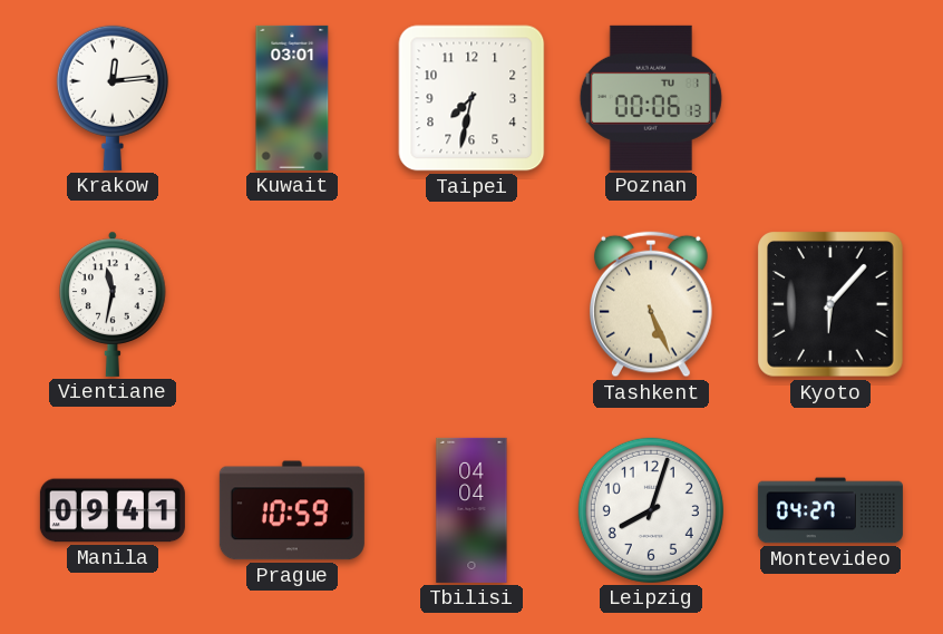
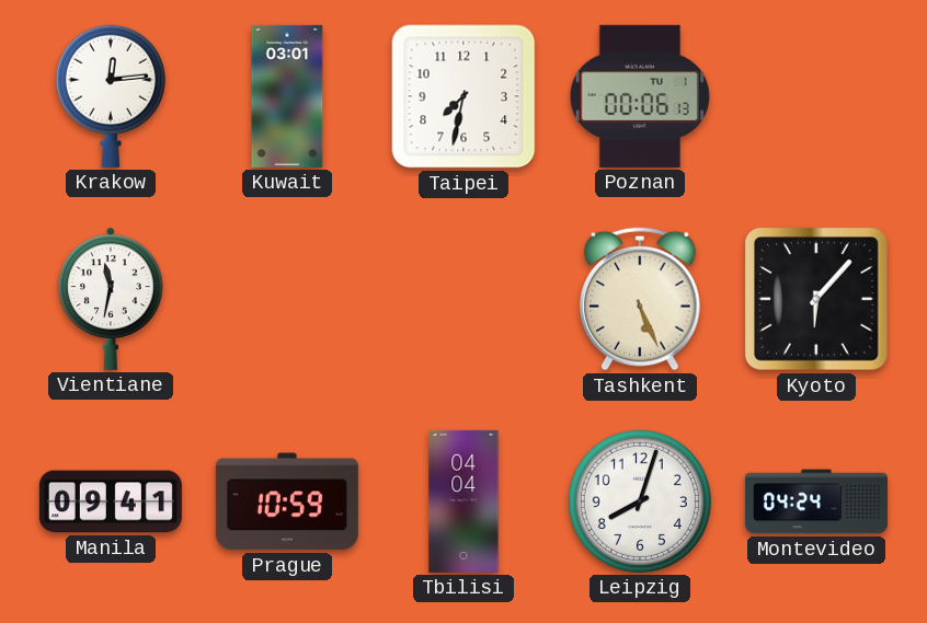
Montevideo: 04:27 -> 04:24 (816, 501)
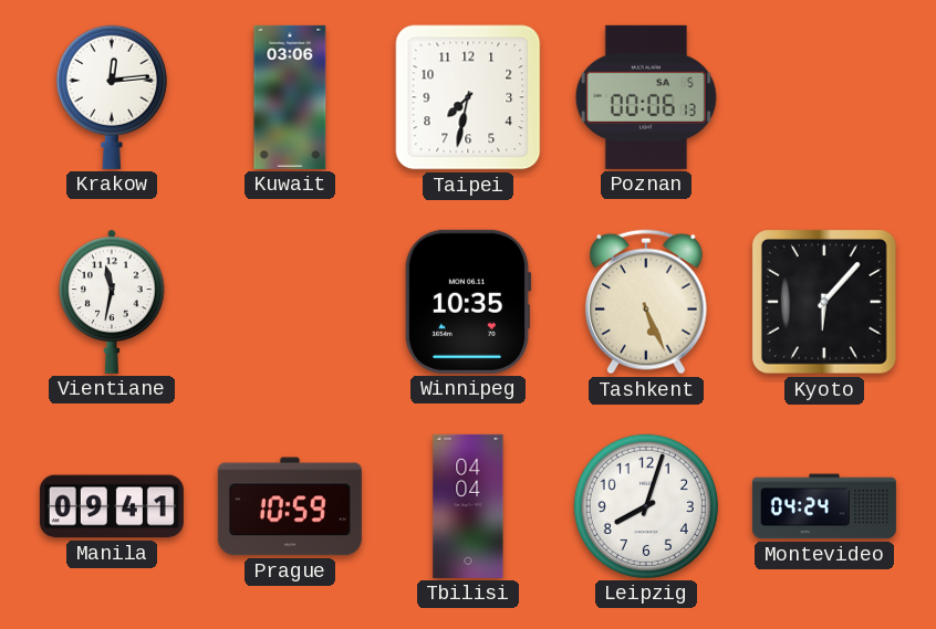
Kuwait: 03:01 -> 03:06 (290, 97)
Poznan date: TU 1 -> SA 5 (646, 97)
Winnipeg: none -> 10:35 (468, 302)
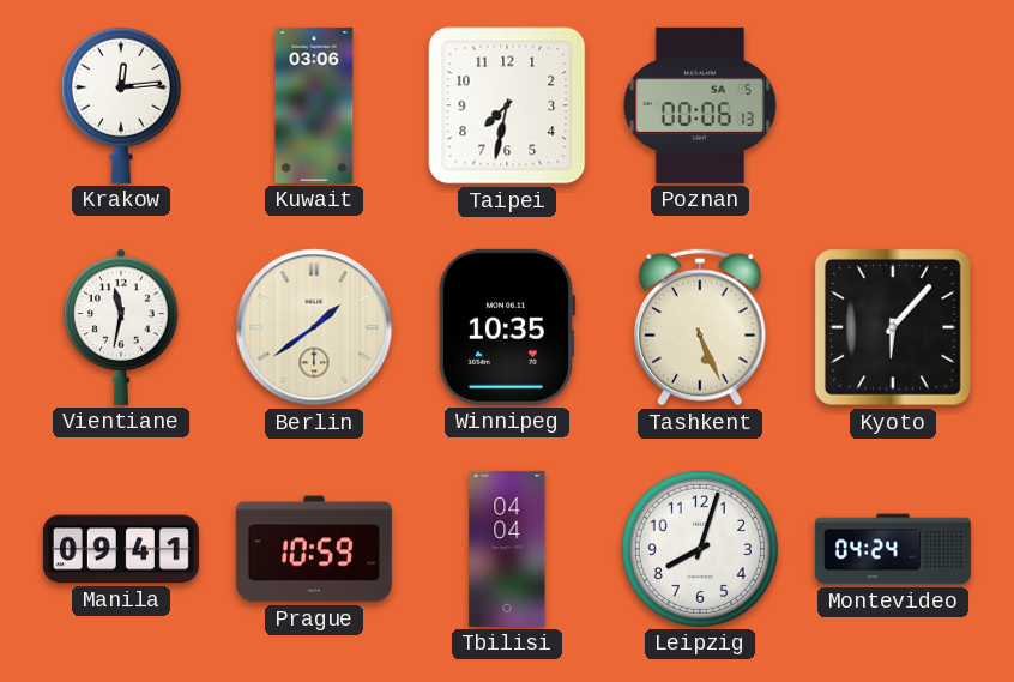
Berlin: none -> 1:39 (314, 327)
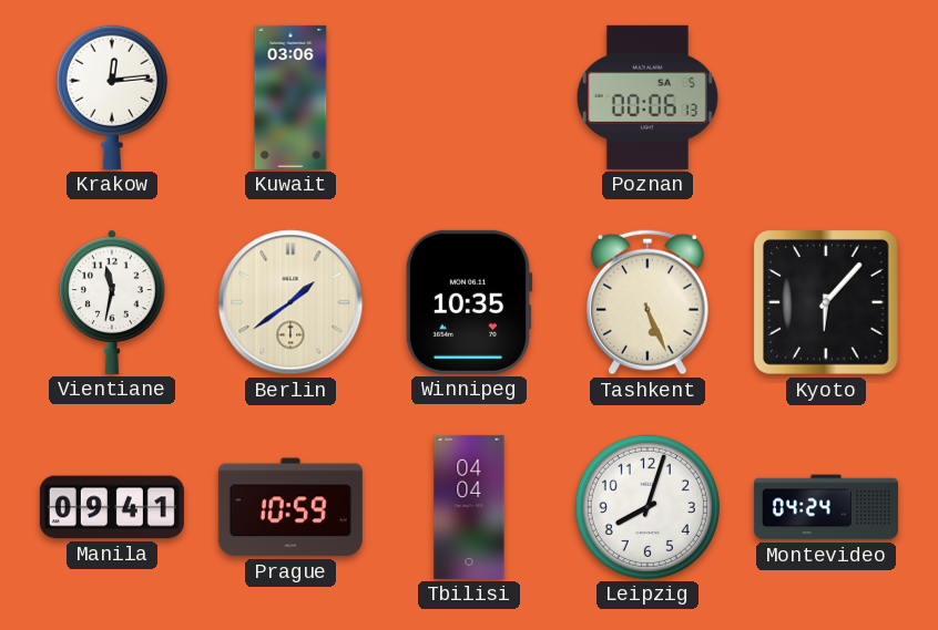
Taipei: 7:32 -> none (507, 105)
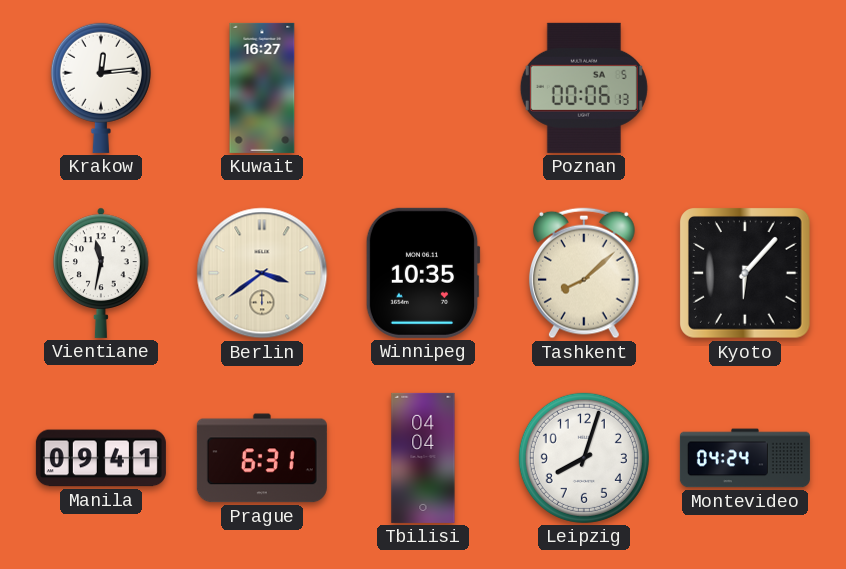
Kuwait: 03:06 -> 16:27 (262, 88)
Berlin: 1:39 -> 3:39 (262, 273)
Tashkent: 5:26 -> 8:08 (584, 273)
Prague: 10:59 -> 6:31 (262, 458)
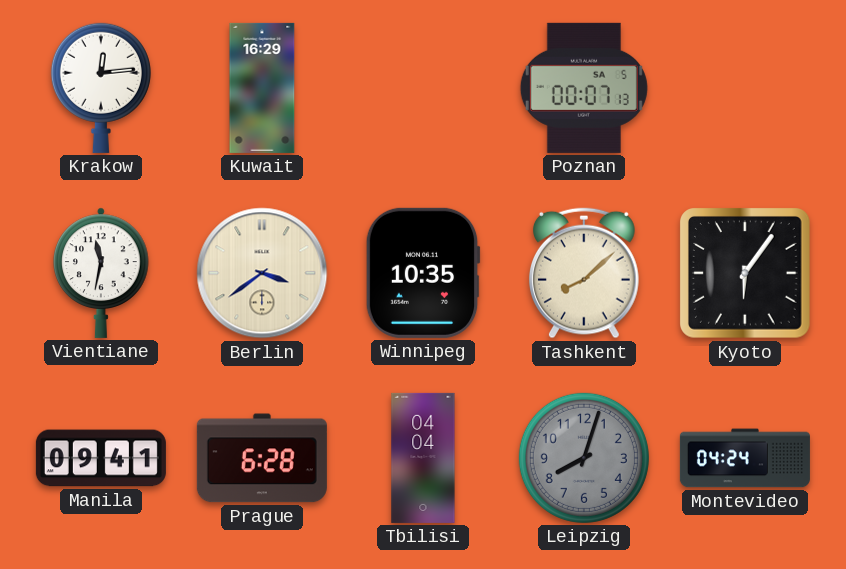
Kuwait: 16:27 -> 16:29 (262, 88)
Poznan: 00:06 -> 00:07 (584, 88)
Kyoto: 6:07 -> 6:06 (746, 274)
Prague: 6:31 -> 6:28 (262, 458)
Leipzig dial: white -> grey (584, 458)
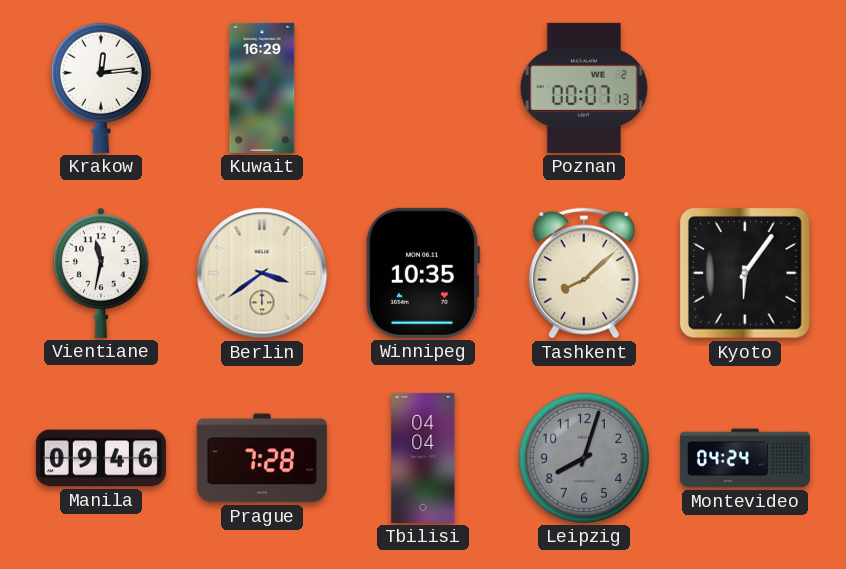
Poznan date: SA 5 -> WE 2 (584, 88)
Manila: 09:41 -> 09:46 (101, 458)
Prague: 6:28 -> 7:28 (262, 458)
